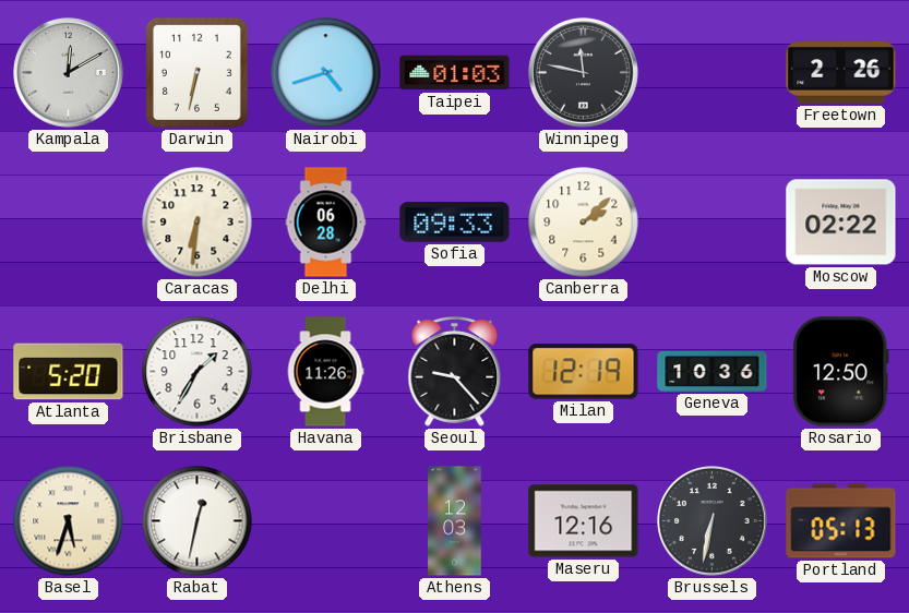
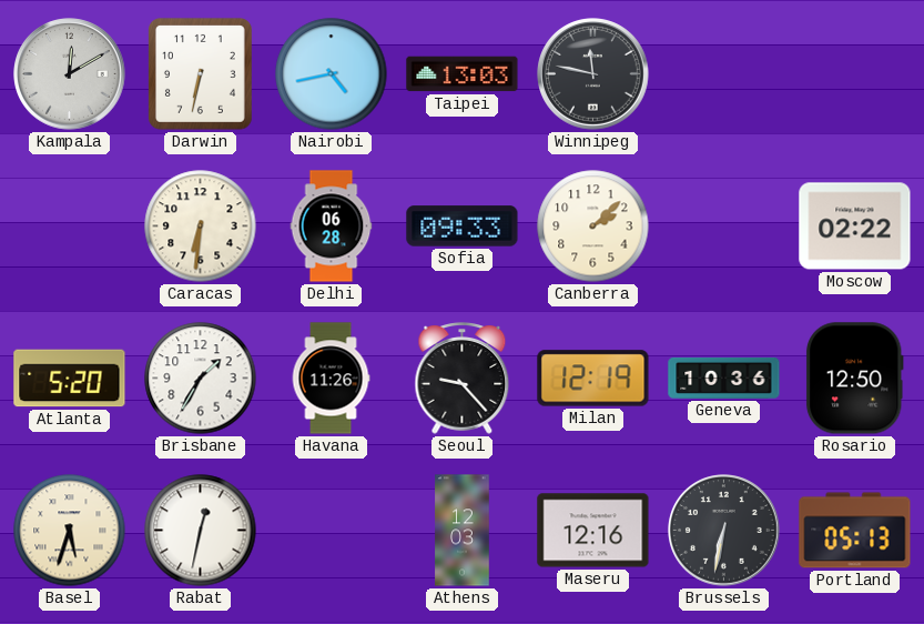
Nairobi: 4:42 -> 4:43 (332, 74)
Taipei: 01:03 -> 13:03 (463, 74)
Freetown: 2:26 -> none (841, 72)
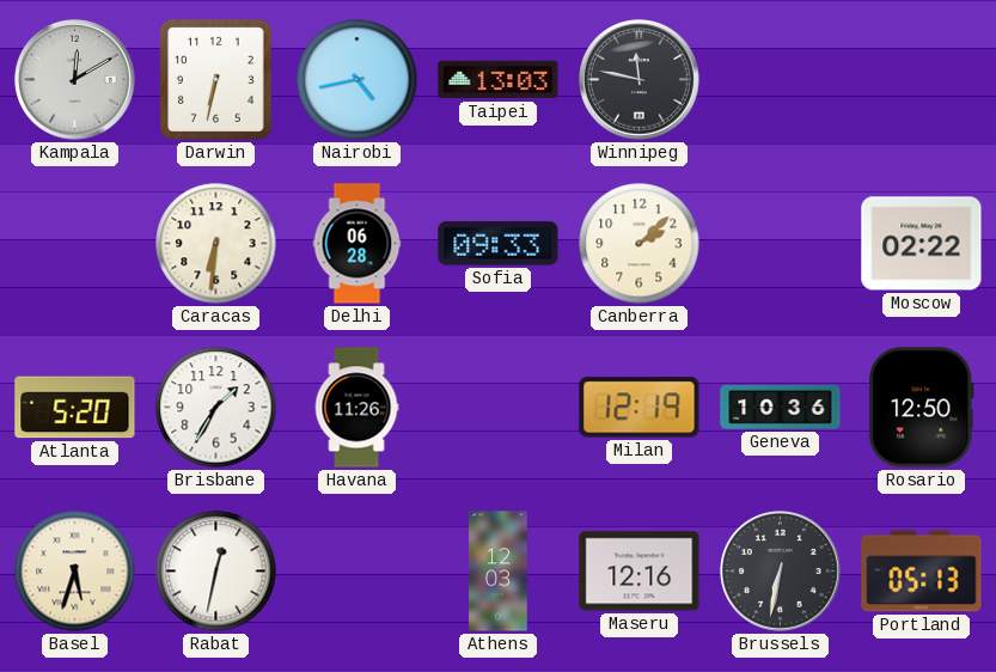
Seoul: 9:23 -> none (463, 379)
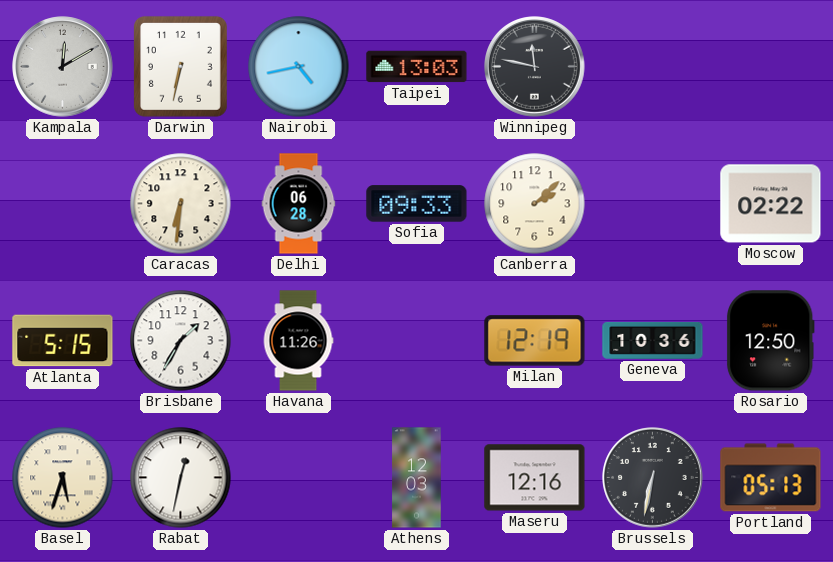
Atlanta: 5:20 -> 5:15 (63, 341)
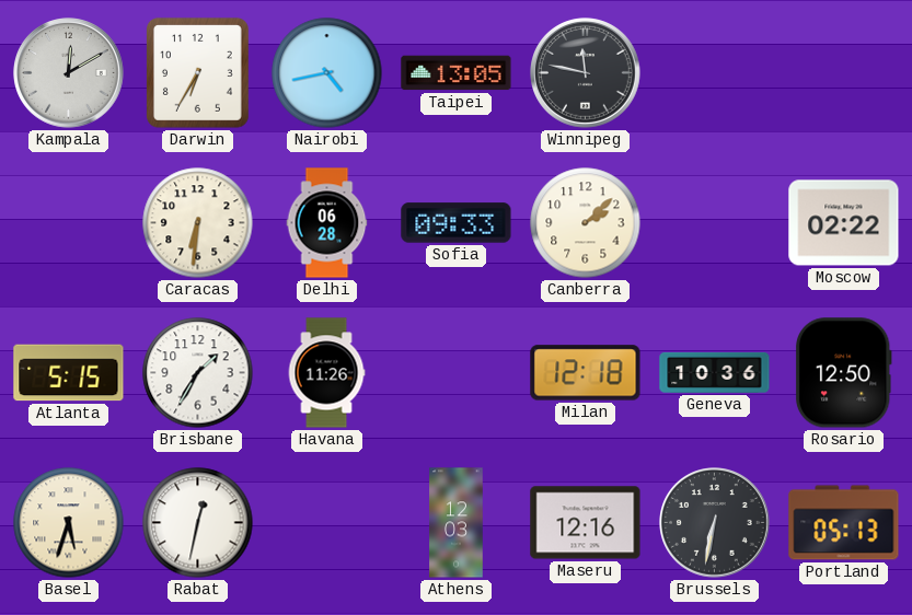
Darwin: 6:32 -> 6:35 (197, 72)
Taipei: 13:03 -> 13:05 (457, 73)
Milan: 12:19 -> 12:18 (586, 373)
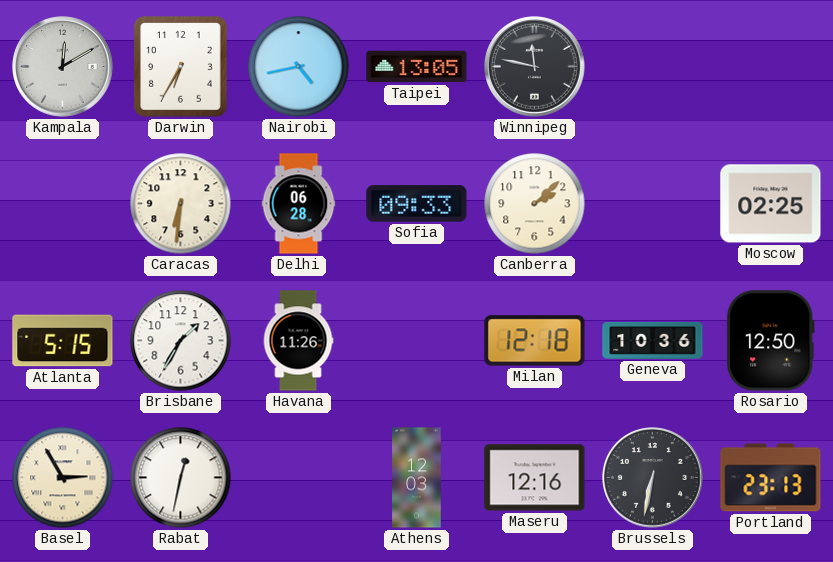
Moscow: 02:22 -> 02:25 (771, 204)
Basel: 5:33 -> 2:55 (63, 478)
Portland: 05:13 -> 23:13 (771, 478)
